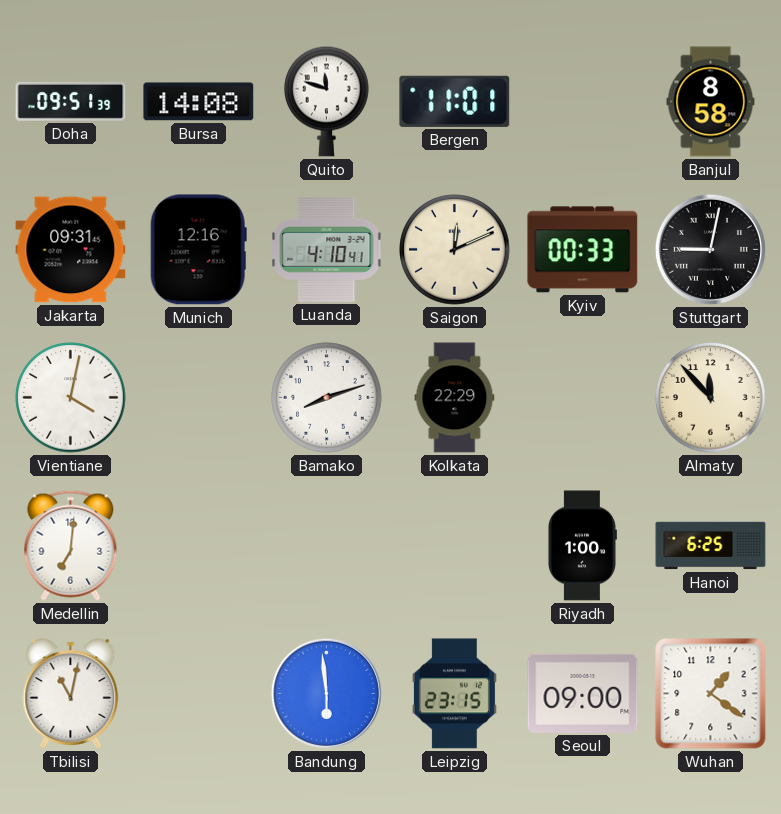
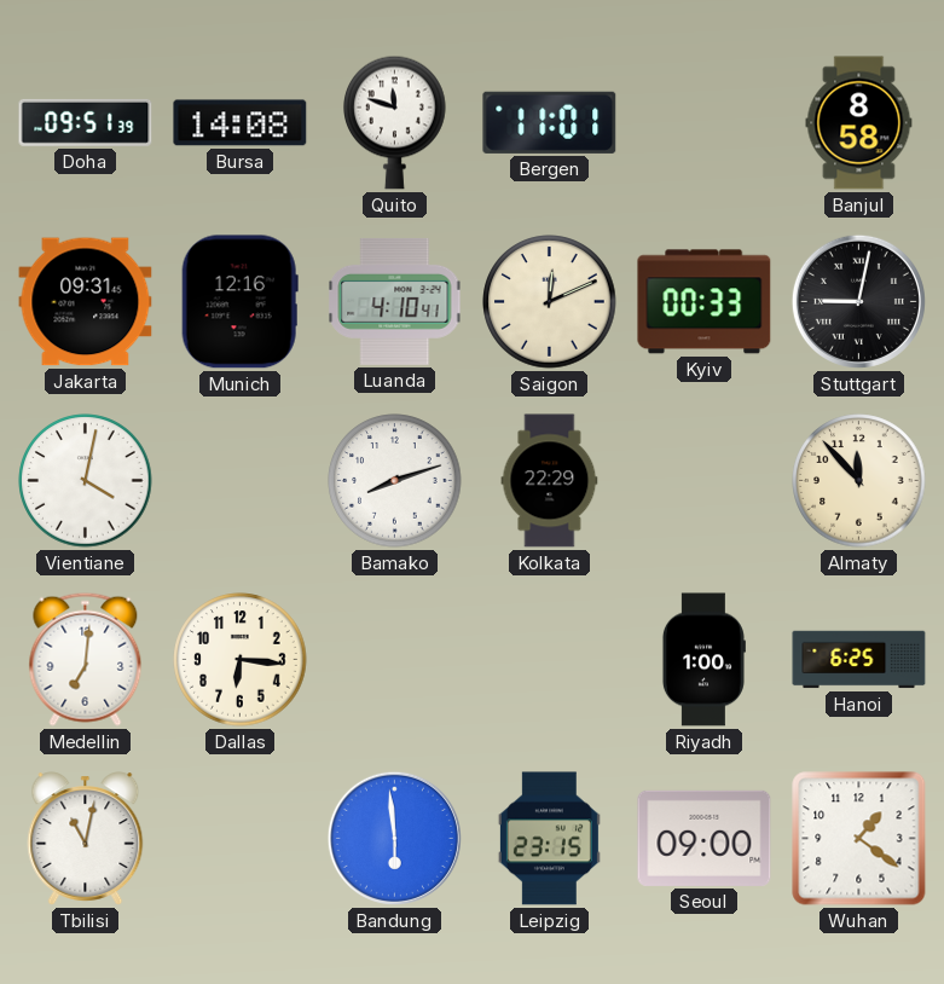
Dallas: none -> 6:16 (241, 660)
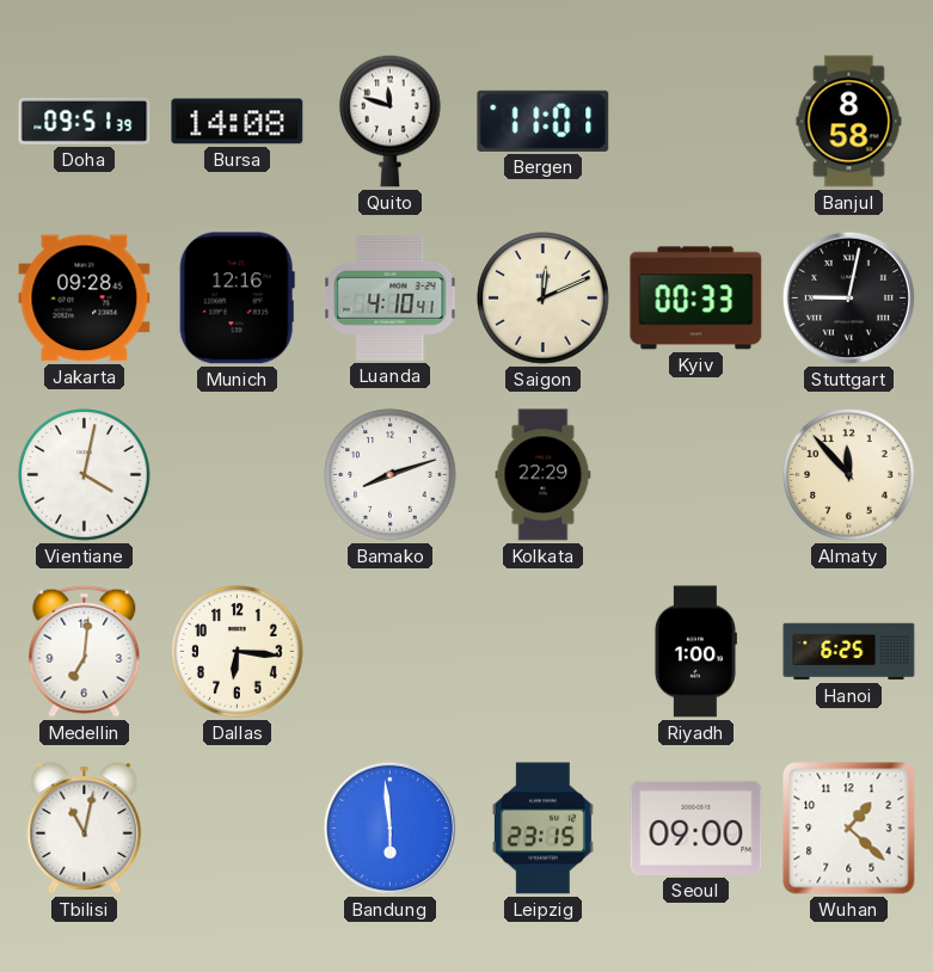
Jakarta: 09:31 -> 09:28 (85, 299)
Wuhan: 1:21 -> 1:22 (849, 829)
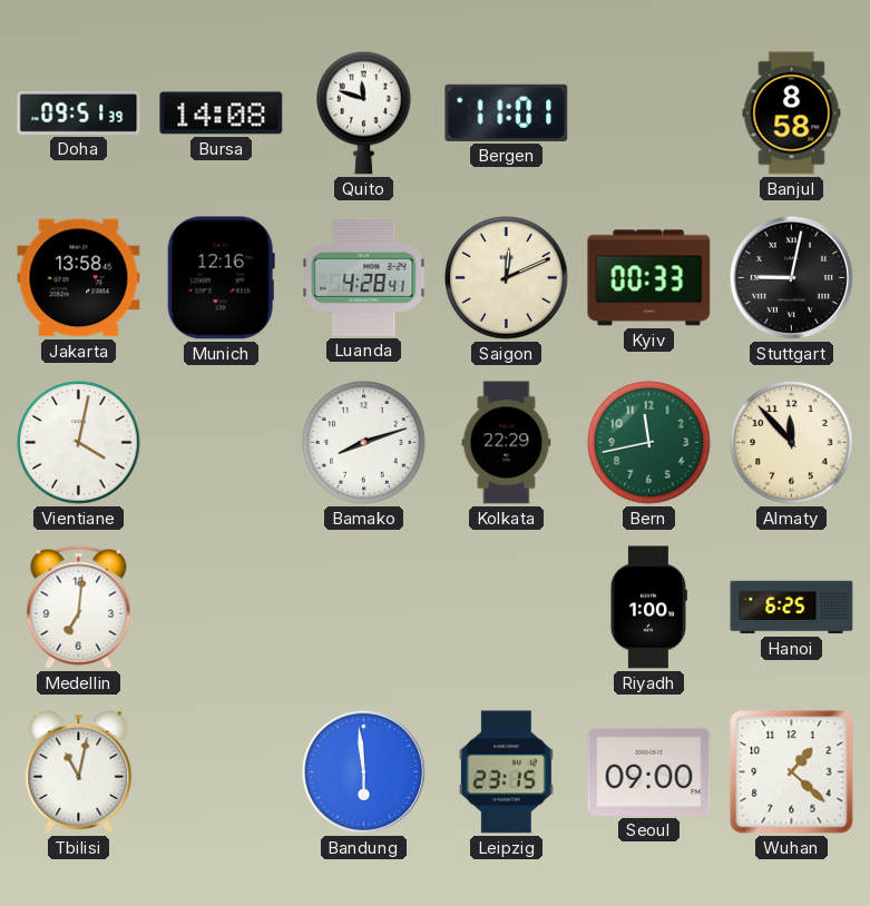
Jakarta: 09:28 -> 13:58 (79, 278)
Luanda: 4:10 -> 4:28 (364, 277)
Bern: none -> 11:43 (649, 443)
Dallas: 6:16 -> none (238, 652)
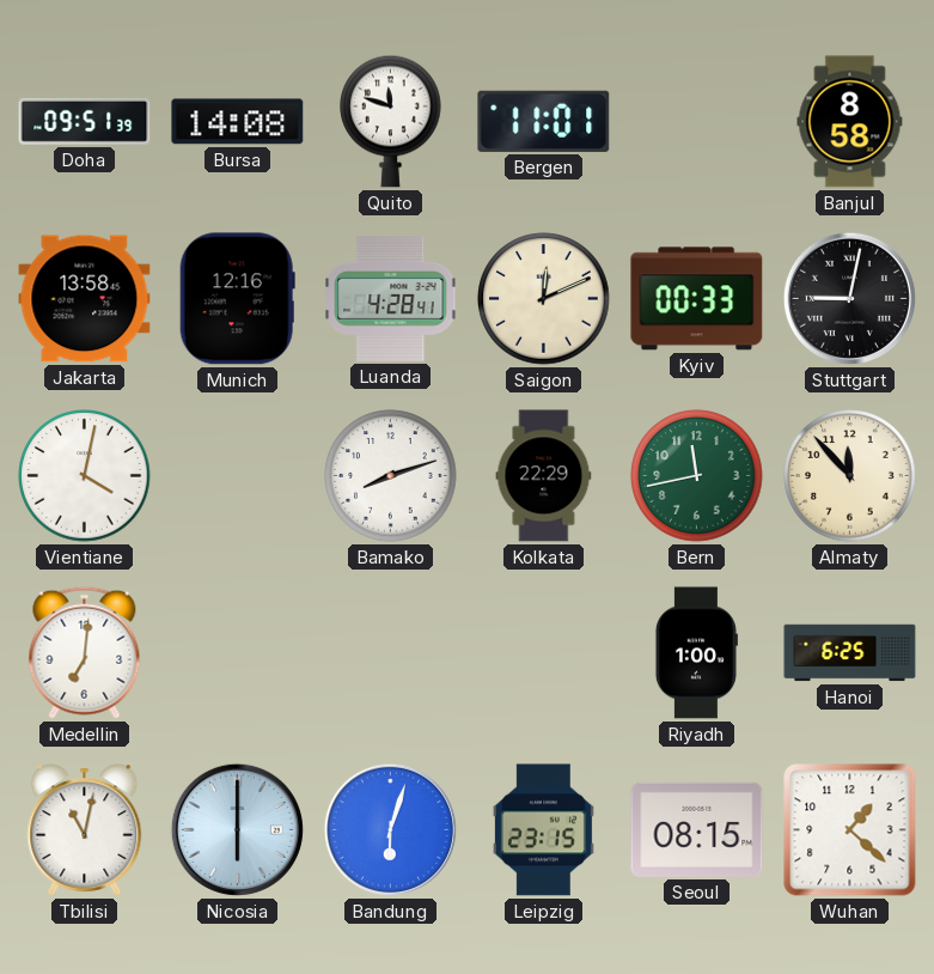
Nicosia: none -> 6:00 (237, 829)
Bandung: 5:59 -> 6:03 (390, 829)
Seoul: 09:00 -> 08:15 (697, 829)
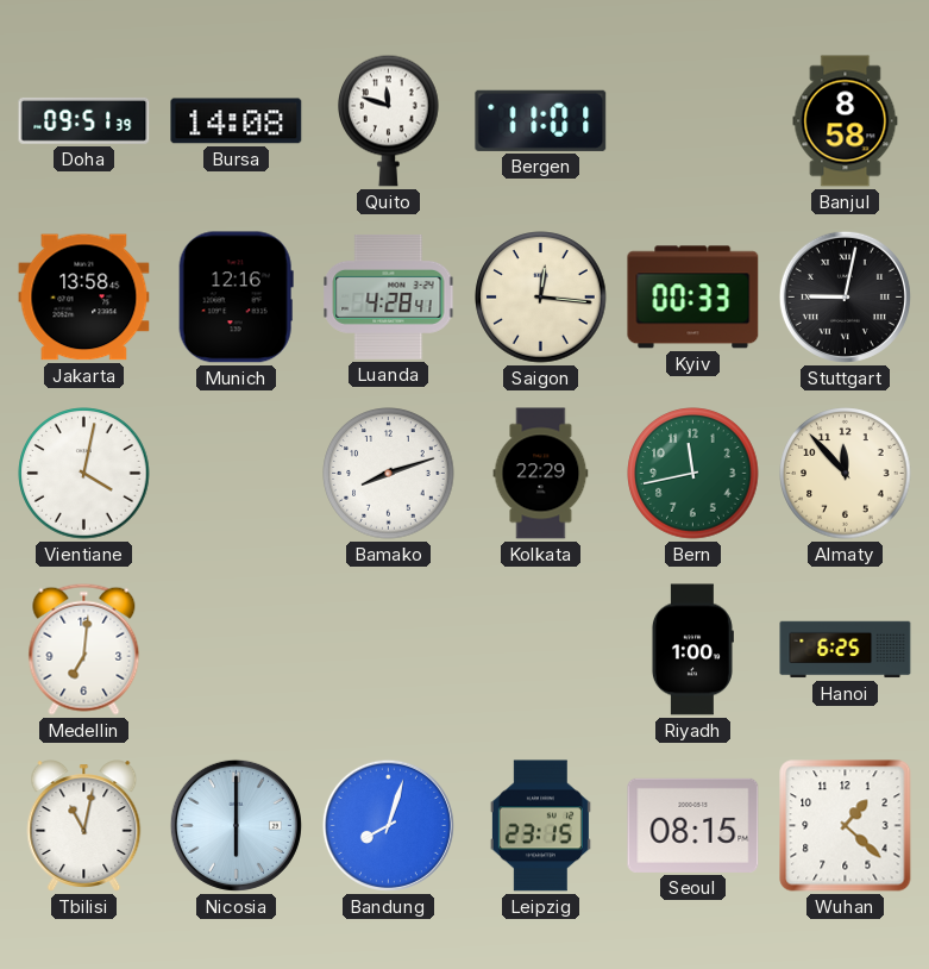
Saigon: 12:11 -> 12:16 (541, 298)
Bandung: 6:03 -> 8:03 (388, 825)
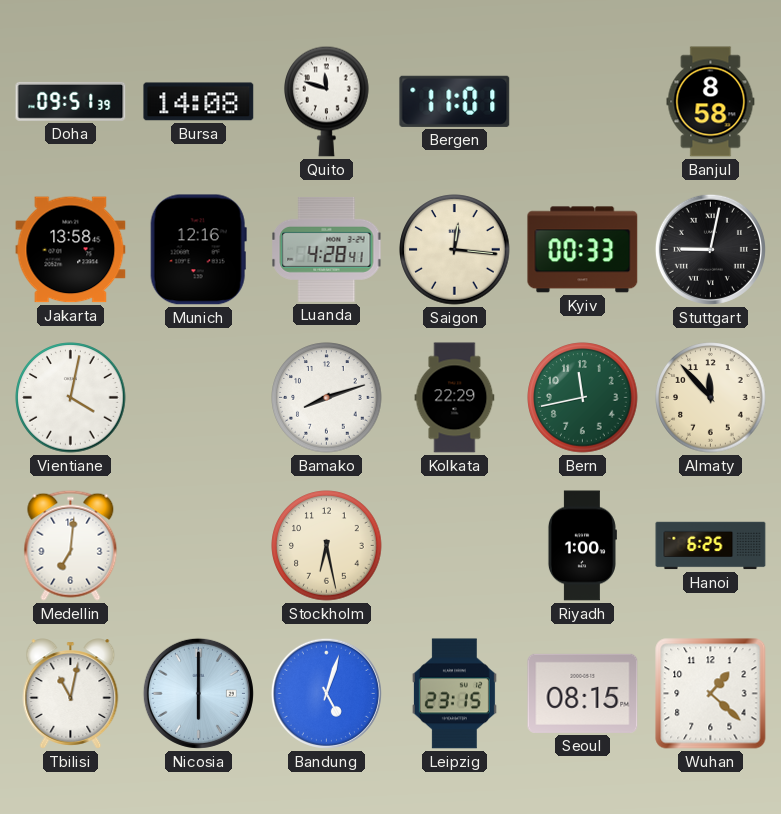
Stockholm: none -> 6:28 (327, 546)
Bandung: 8:03 -> 5:03 (326, 693)
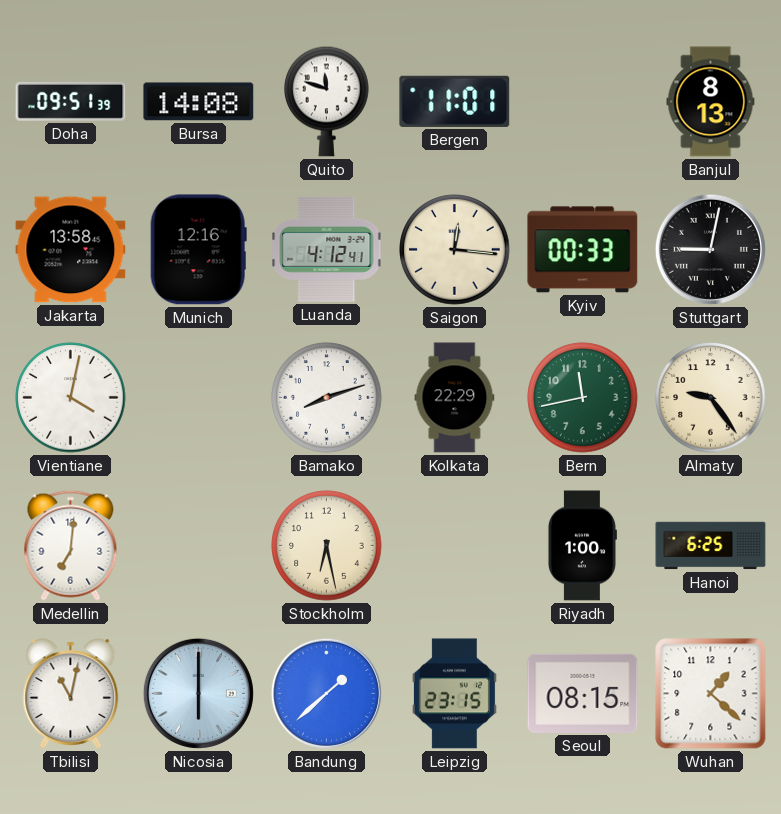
Banjul: 8:58 -> 8:13 (711, 102)
Luanda: 4:28 -> 4:12 (327, 249)
Almaty: 11:53 -> 9:24 (711, 398)
Bandung: 5:03 -> 1:38 (326, 693)
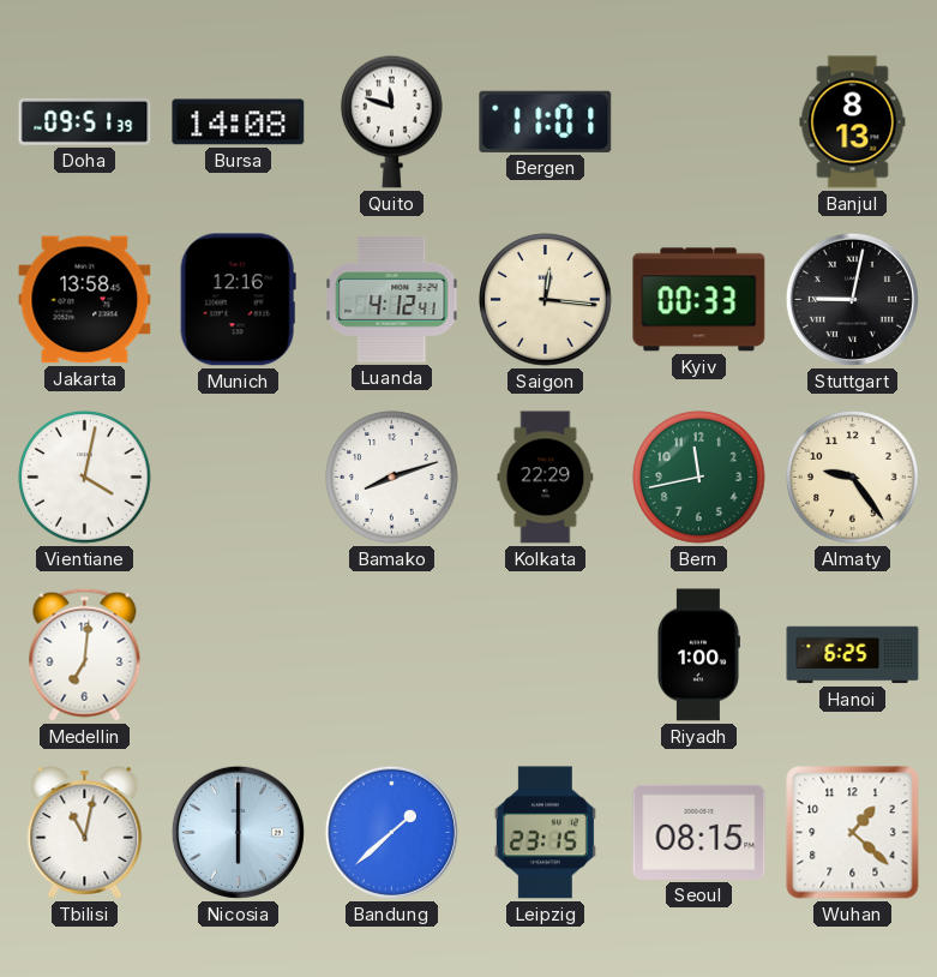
Stockholm: 6:28 -> none (327, 546)
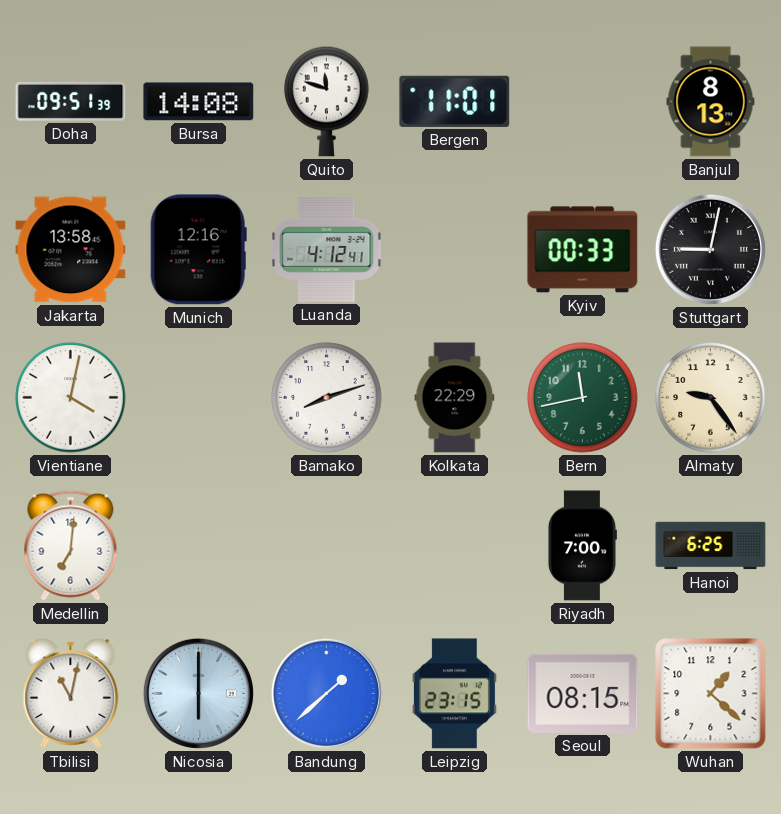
Saigon: 12:16 -> none (546, 300)
Riyadh: 1:00 -> 7:00 (582, 546)
